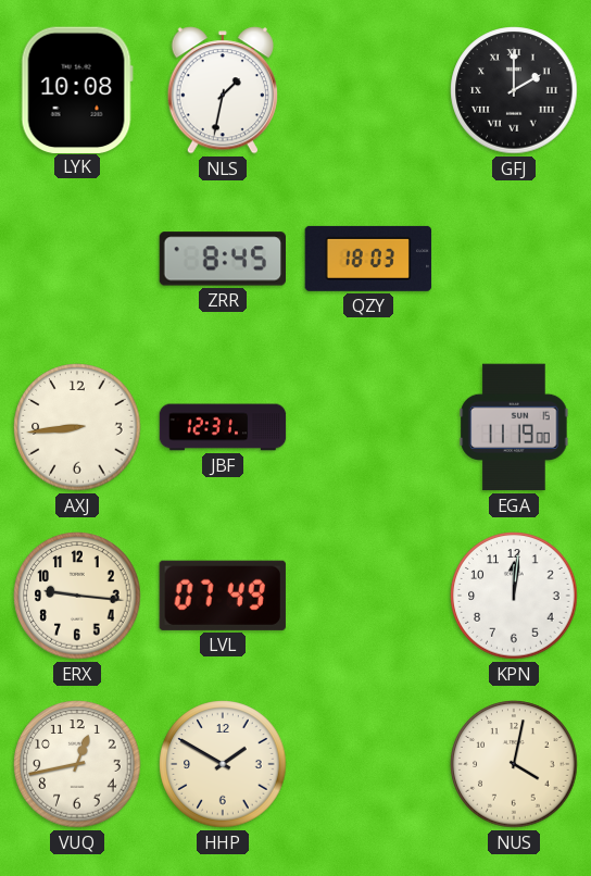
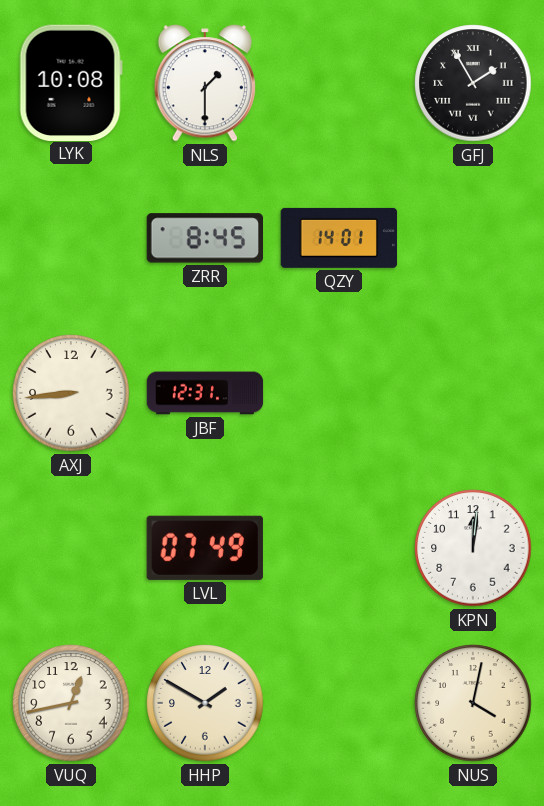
NLS: 1:32 -> 1:30 (205, 83)
GFJ: 2:00 -> 1:55 (473, 83)
QZY: 18:03 -> 14:01 (339, 238)
EGA: 11:19 -> none (514, 427)
ERX: 9:16 -> none (77, 596)
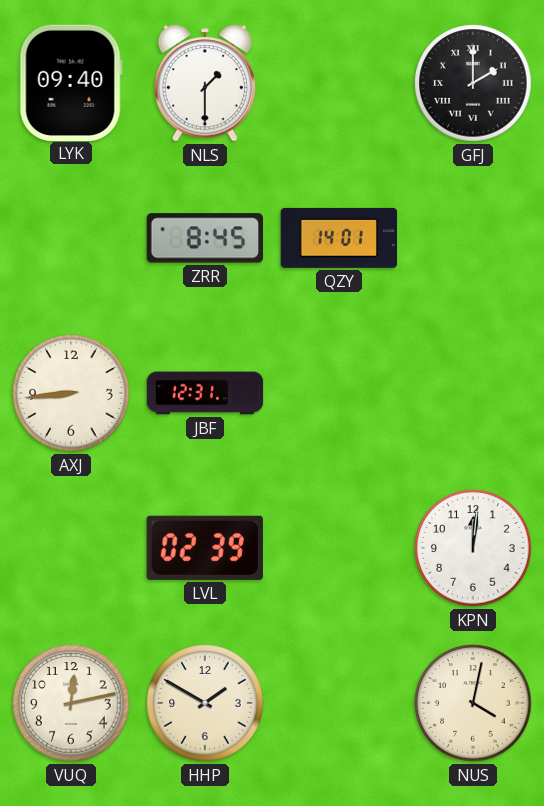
LYK: 10:08 -> 09:40 (71, 82)
GFJ: 1:55 -> 2:00 (473, 83)
LVL: 07:49 -> 02:39 (205, 548)
VUQ: 12:43 -> 12:13 (71, 703)
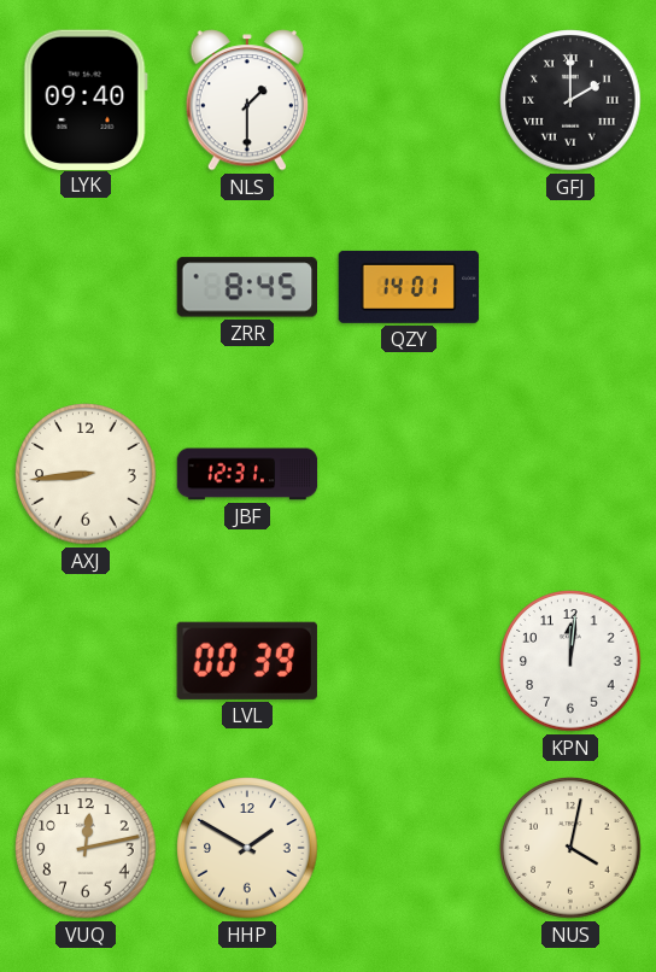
LVL: 02:39 -> 00:39 (247, 661)
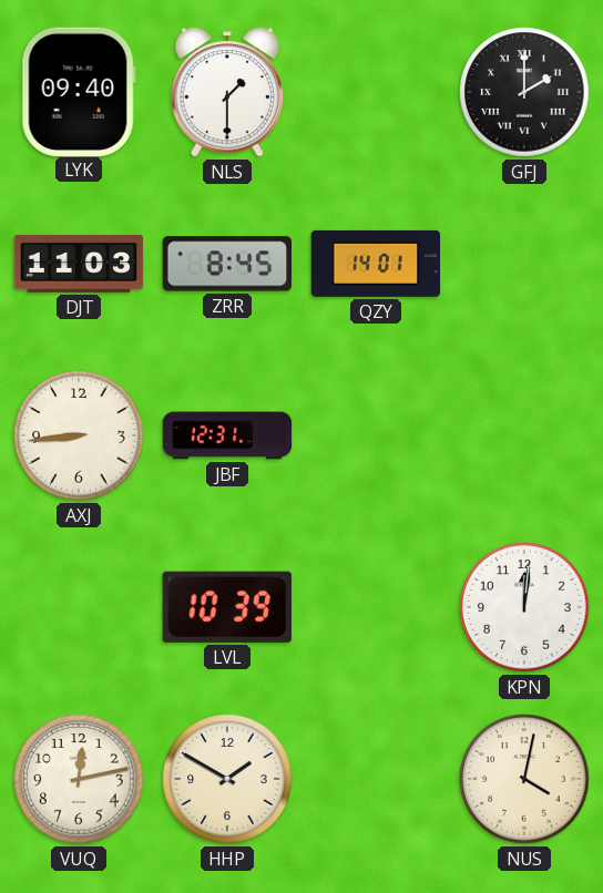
DJT: none -> 11:03 (79, 264)
LVL: 00:39 -> 10:39 (227, 607)
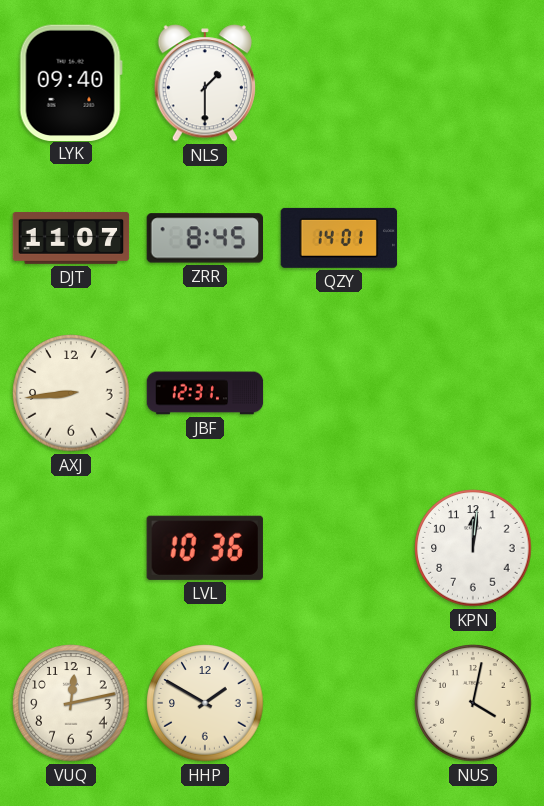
GFJ: 2:00 -> none (524, 92)
DJT: 11:03 -> 11:07 (71, 238)
LVL: 10:39 -> 10:36 (205, 548)
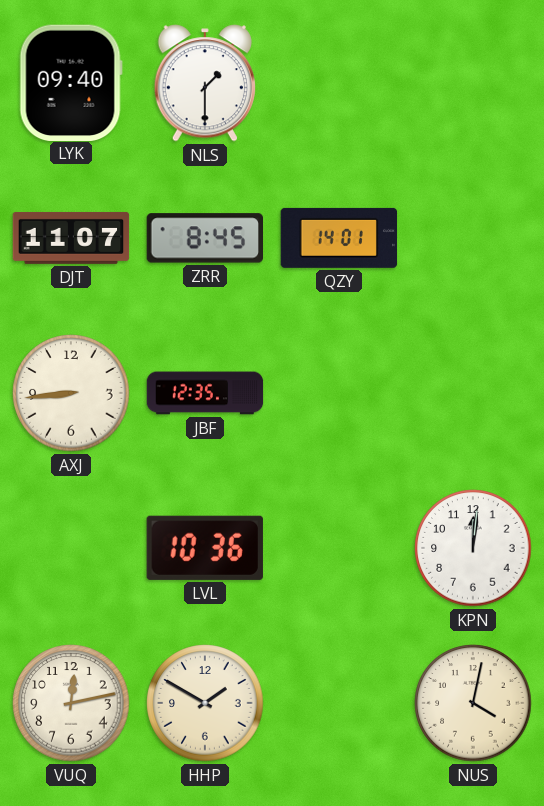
JBF: 12:31 -> 12:35 (205, 393)
